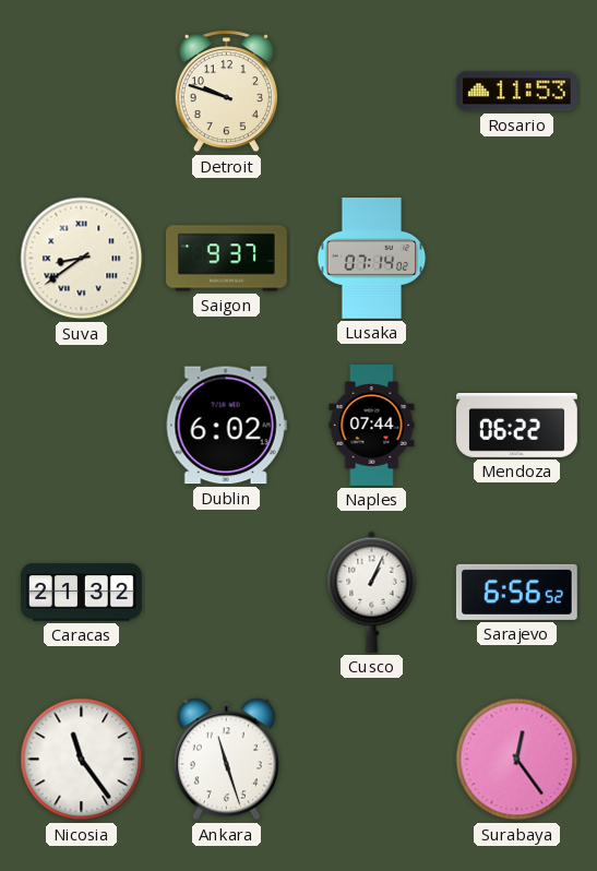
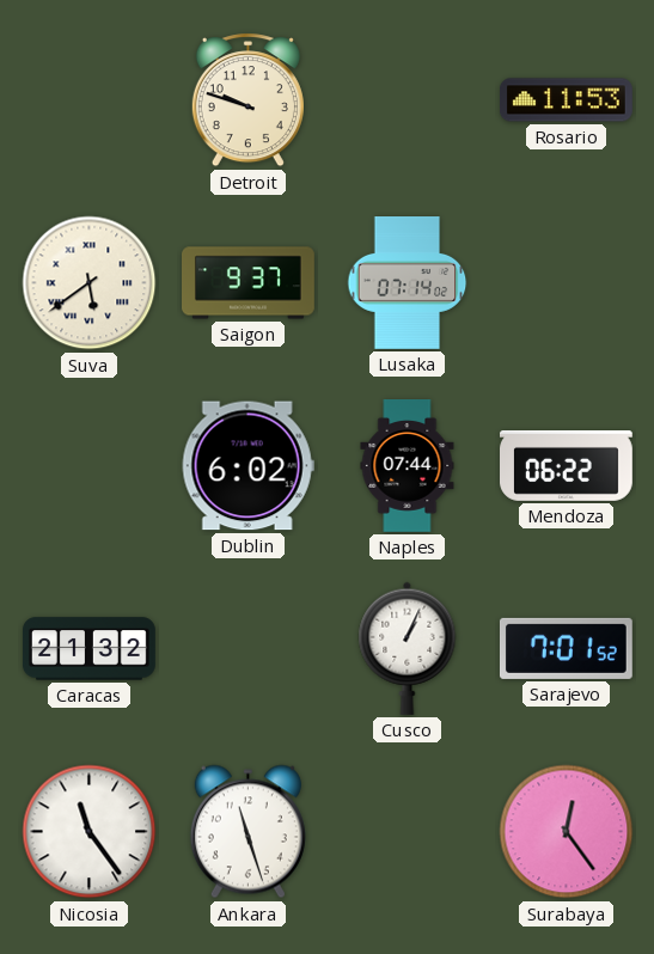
Suva: 8:39 -> 5:39 (90, 283)
Sarajevo: 6:56 -> 7:01 (566, 648)
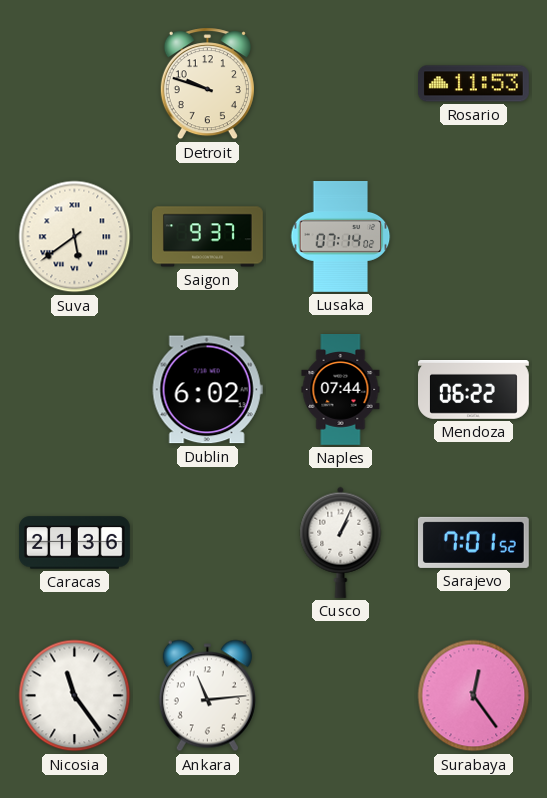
Caracas: 21:32 -> 21:36 (74, 543)
Ankara: 11:27 -> 11:14 (207, 696)
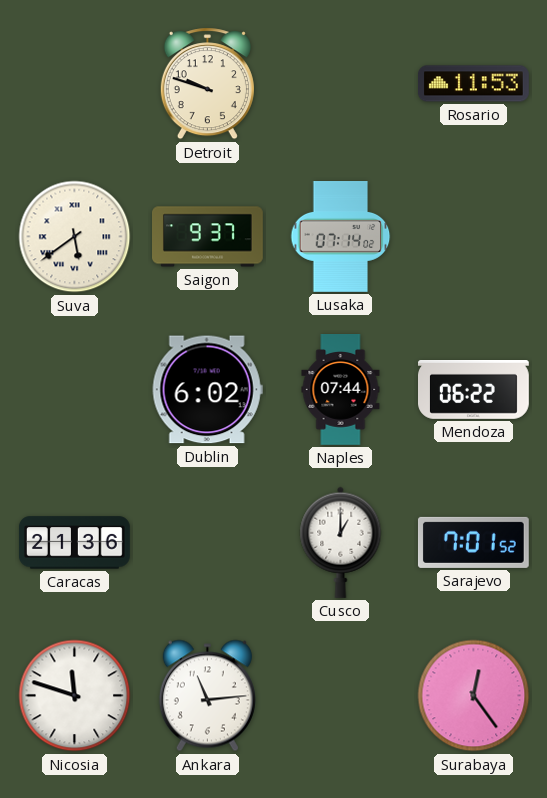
Cusco: 1:04 -> 1:00 (341, 542)
Nicosia: 11:24 -> 11:48 (75, 696)
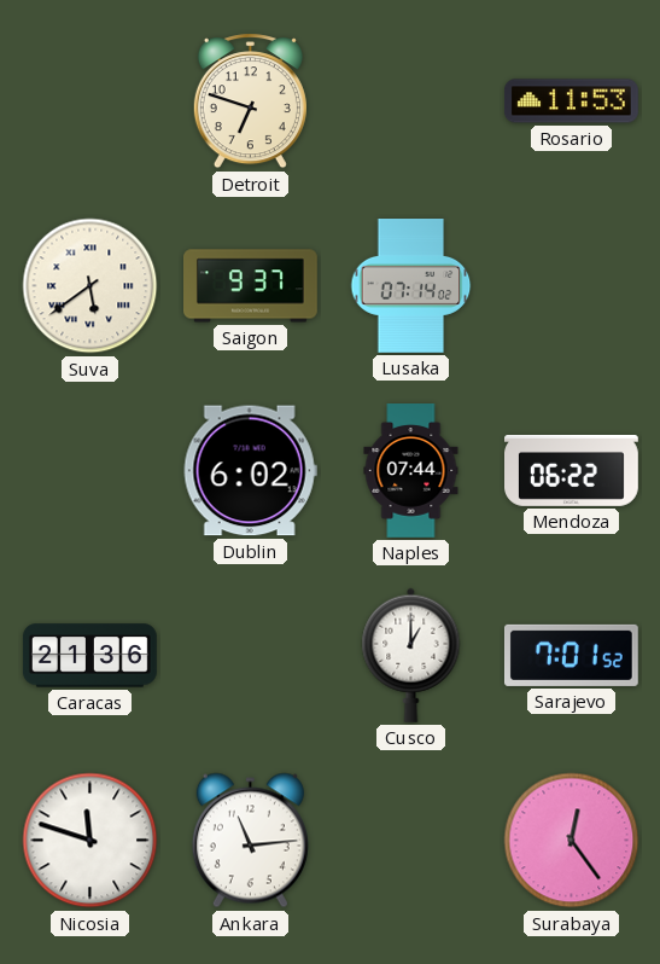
Detroit: 9:48 -> 6:48 (250, 101)
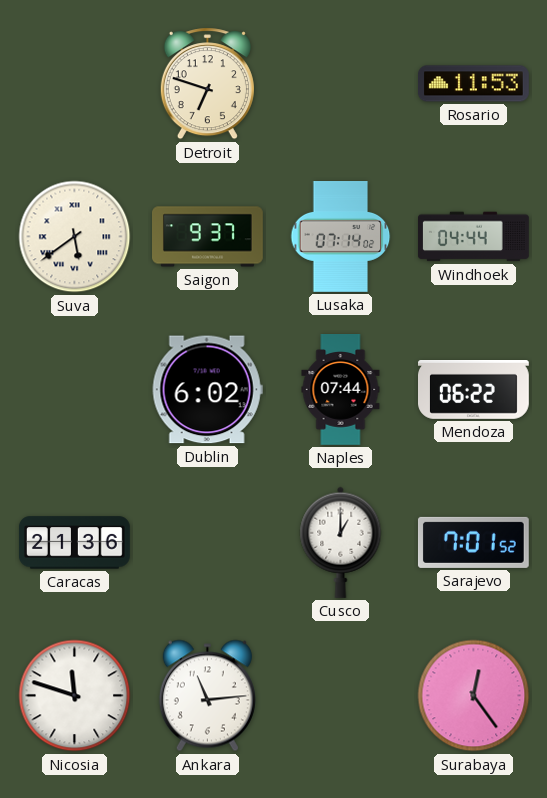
Windhoek: none -> 04:44 (474, 237)
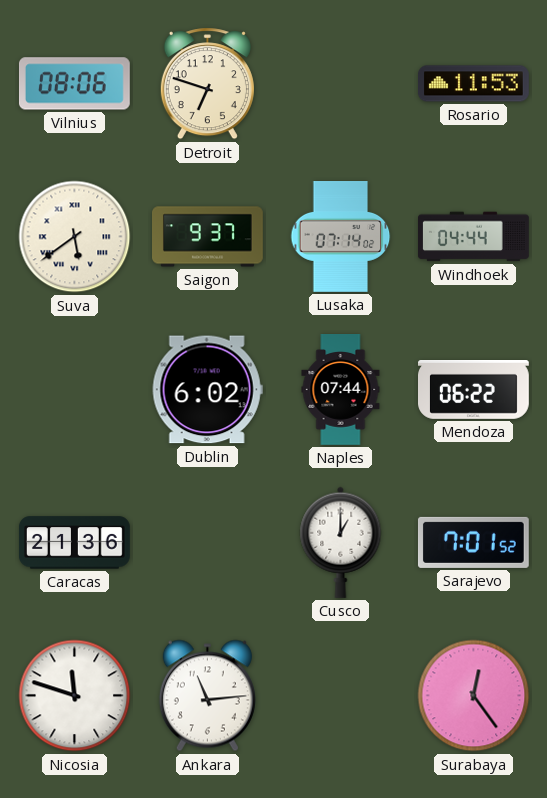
Vilnius: none -> 08:06 (74, 84)
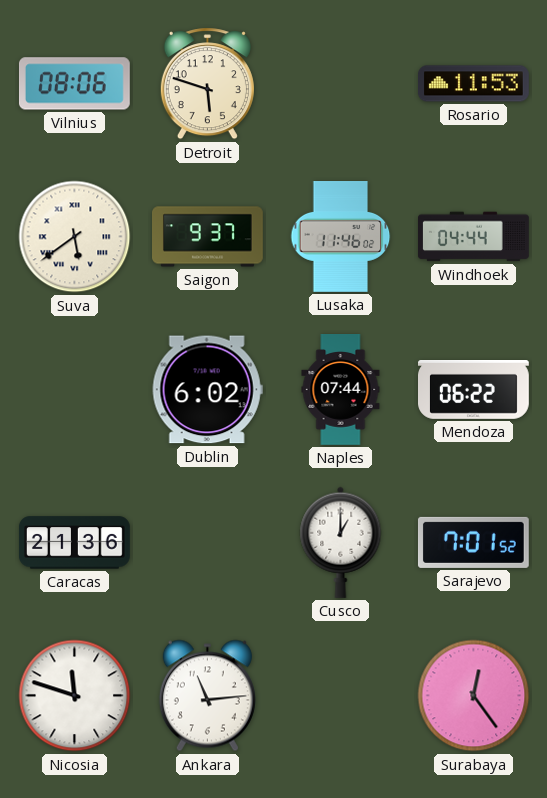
Detroit: 6:48 -> 5:48 (207, 84)
Lusaka: 07:14 -> 11:46 (341, 237)
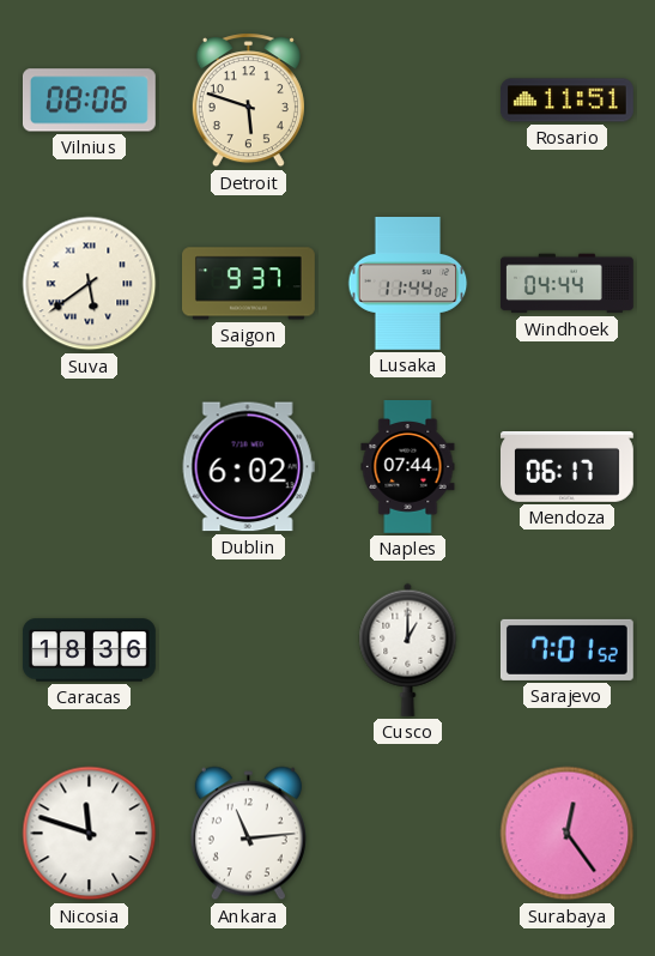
Rosario: 11:53 -> 11:51 (568, 101)
Lusaka: 11:46 -> 11:44 (408, 284)
Mendoza: 06:22 -> 06:17 (568, 467)
Caracas: 21:36 -> 18:36 (89, 651)
